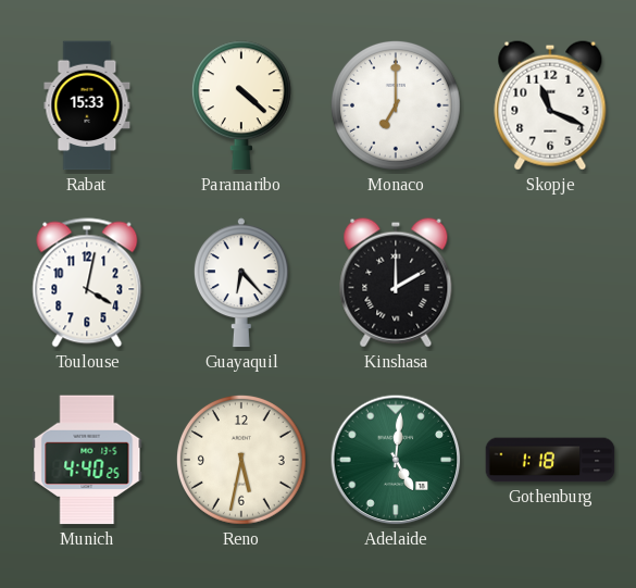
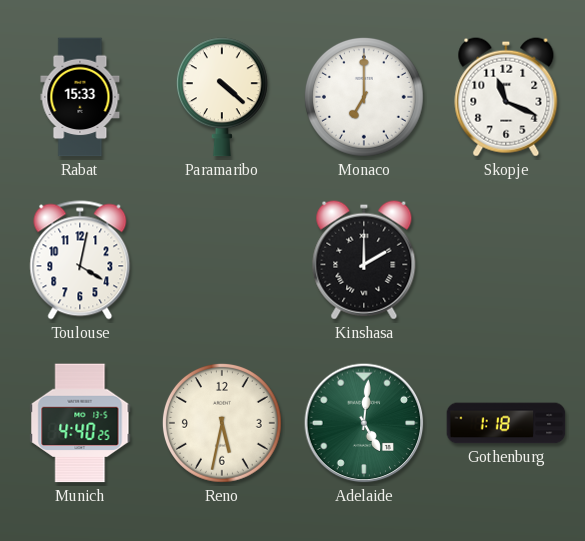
Guayaquil: 6:23 -> none (241, 283)
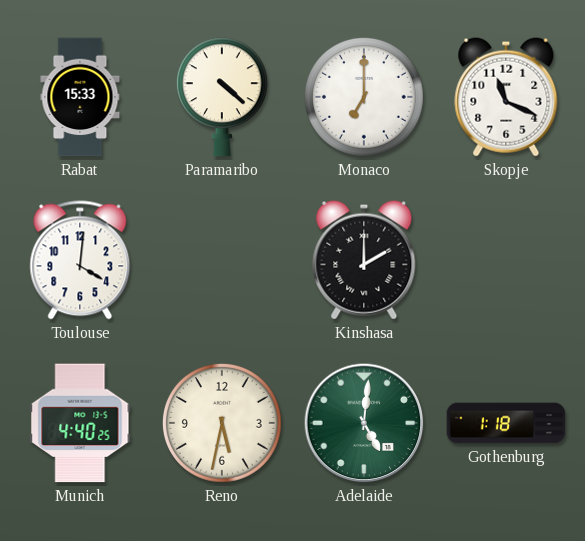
Toulouse: 4:02 -> 4:01 (80, 260)
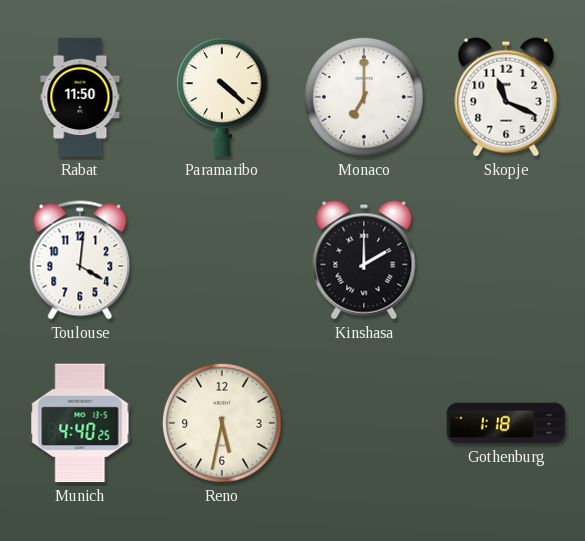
Rabat: 15:33 -> 11:50 (80, 97)
Adelaide: 5:01 -> none (364, 423)
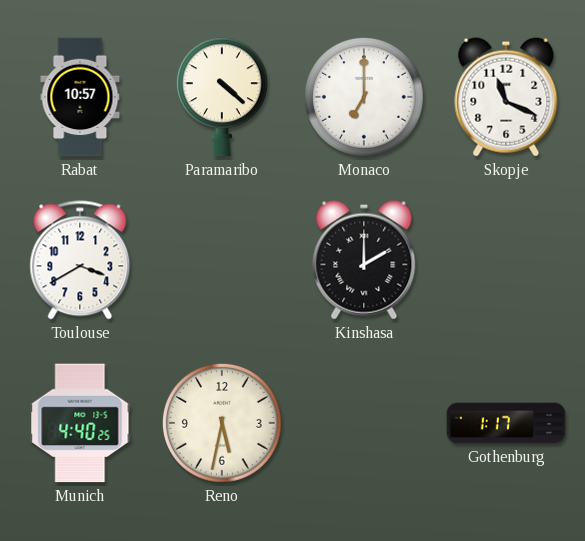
Rabat: 11:50 -> 10:57 (80, 97)
Toulouse: 4:01 -> 3:40 (80, 260)
Gothenburg: 1:18 -> 1:17 (506, 423)
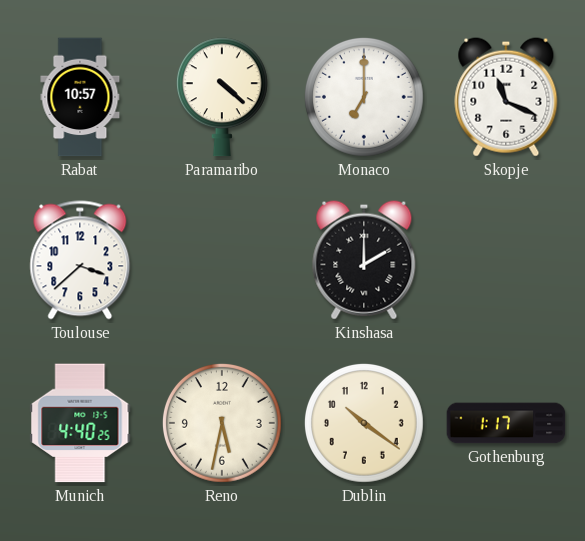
Toulouse: 3:40 -> 3:38 (80, 260)
Dublin: none -> 10:21 (364, 423)
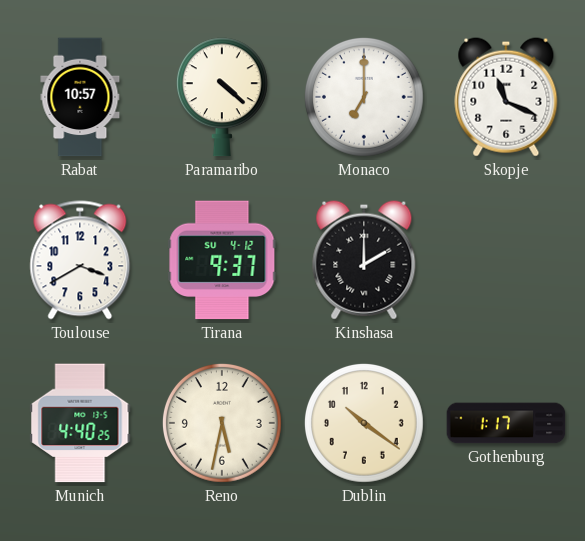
Toulouse: 3:38 -> 3:40 (80, 260)
Tirana: none -> 9:37 (222, 260)
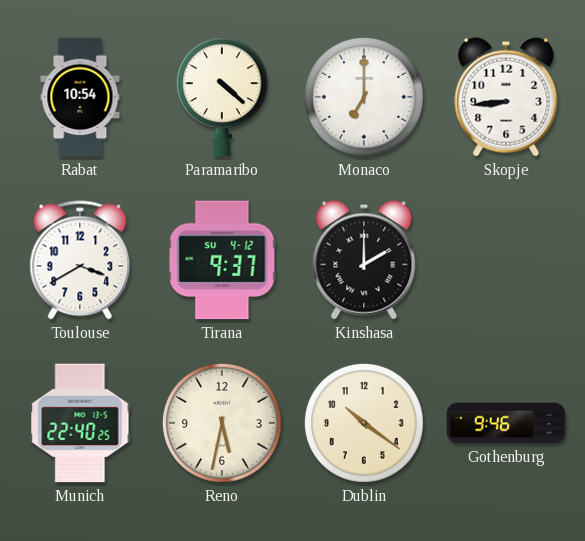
Rabat: 10:57 -> 10:54 (80, 97)
Skopje: 11:19 -> 8:44 (506, 97)
Munich: 4:40 -> 22:40 (80, 423)
Gothenburg: 1:17 -> 9:46 (506, 423)
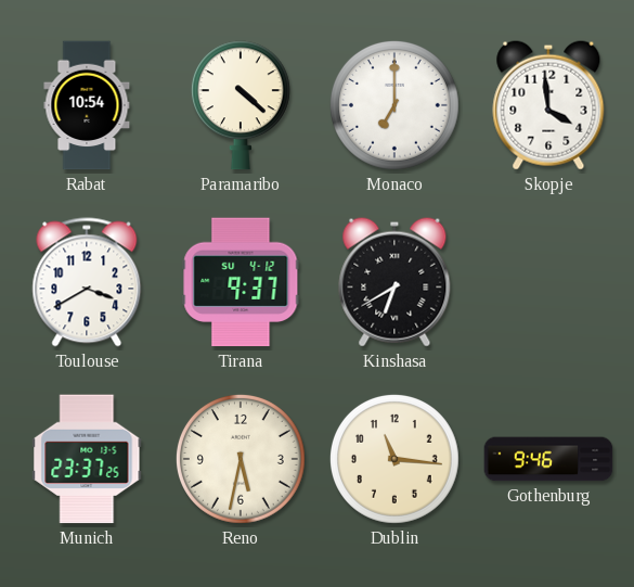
Skopje: 8:44 -> 3:59 (548, 105)
Kinshasa: 2:00 -> 6:40 (394, 282)
Munich: 22:40 -> 23:37 (87, 459)
Dublin: 10:21 -> 11:16 (394, 459)
